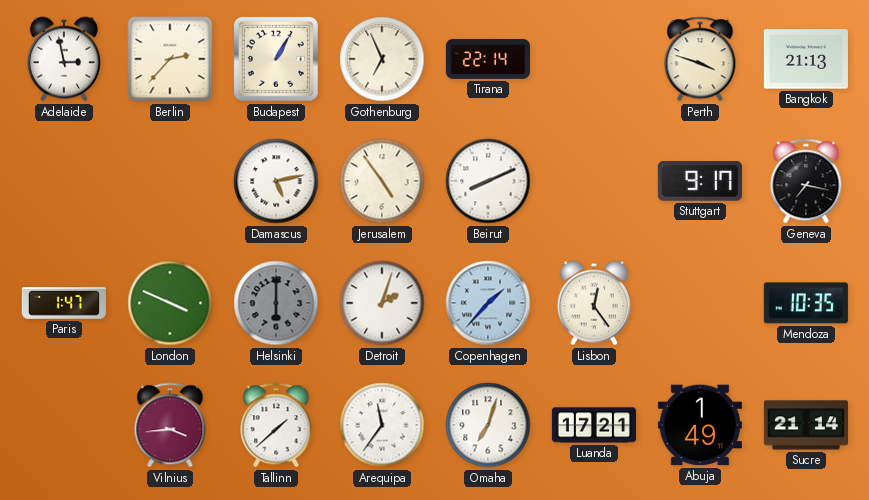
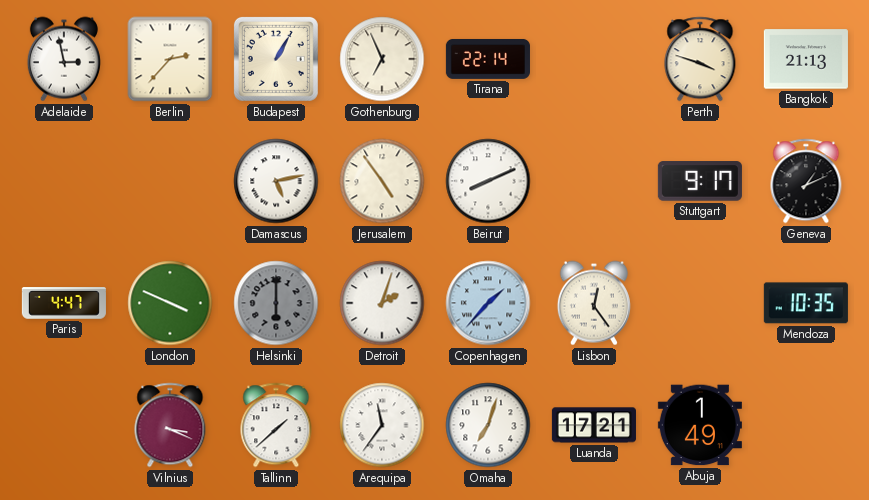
Geneva: 7:17 -> 1:11 (806, 181)
Paris: 1:47 -> 4:47 (64, 303)
Vilnius: 3:44 -> 3:19 (170, 425)
Sucre: 21:14 -> none (806, 425)
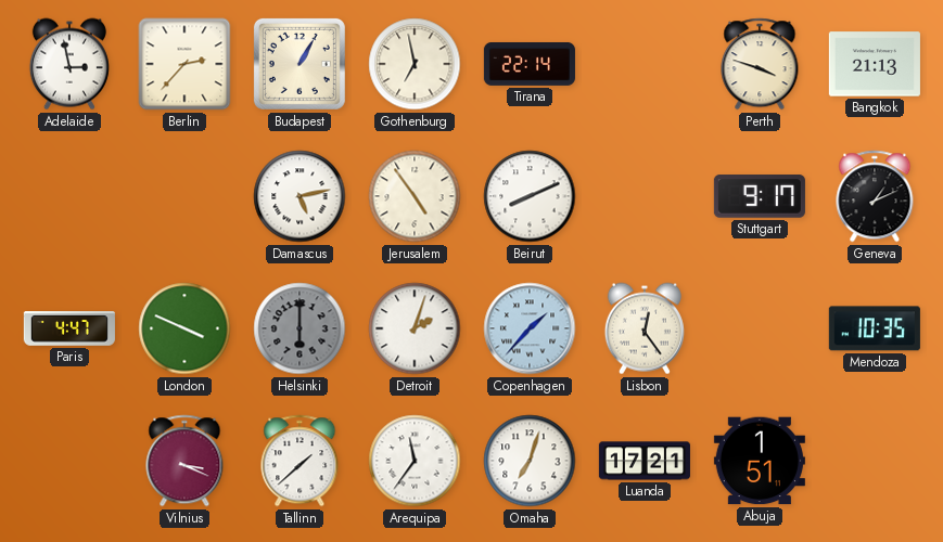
Gothenburg: 6:56 -> 6:58 (415, 64)
Abuja: 1:49 -> 1:51 (760, 461)
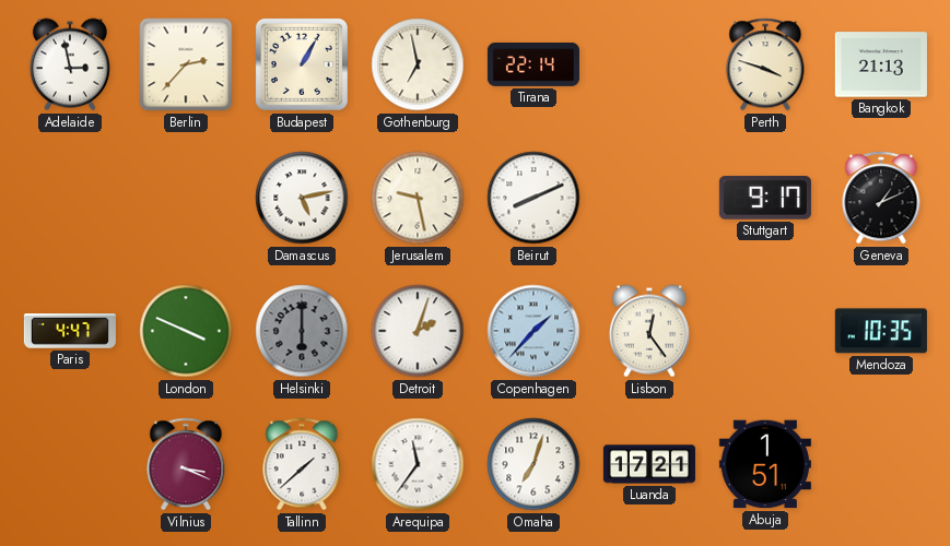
Jerusalem: 4:54 -> 9:28 (418, 198)
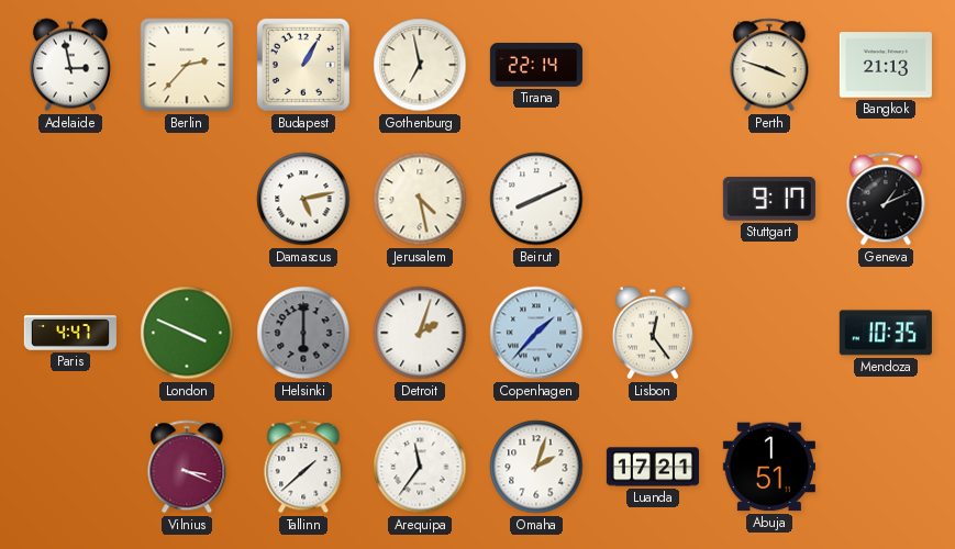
Jerusalem: 9:28 -> 4:28 (420, 199)
Omaha: 7:03 -> 2:03 (536, 467)
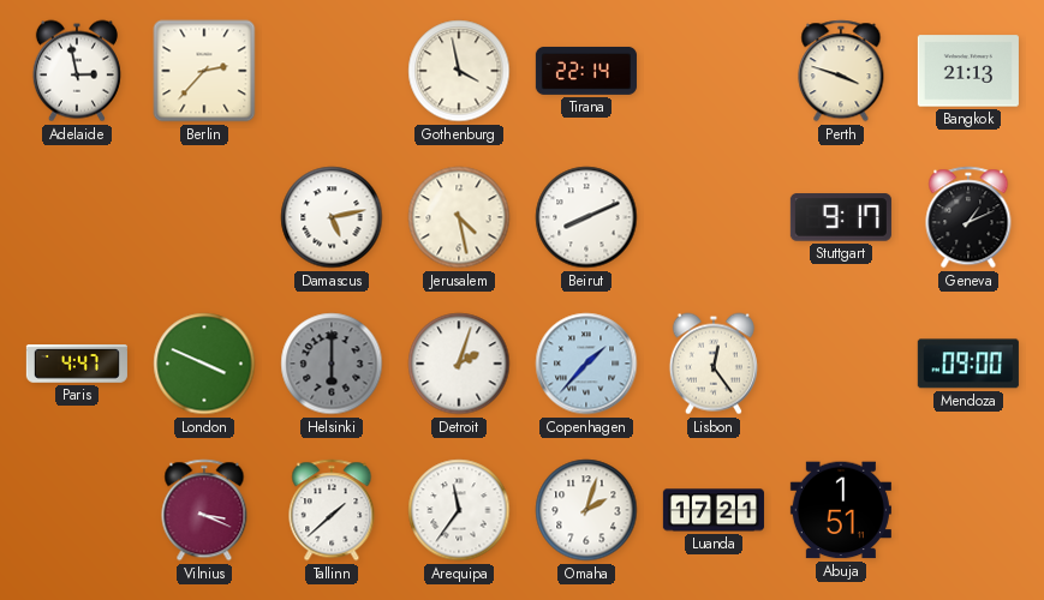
Budapest: 1:05 -> none (303, 65)
Gothenburg: 6:58 -> 3:58 (459, 71)
Mendoza: 10:35 -> 09:00 (968, 364)
